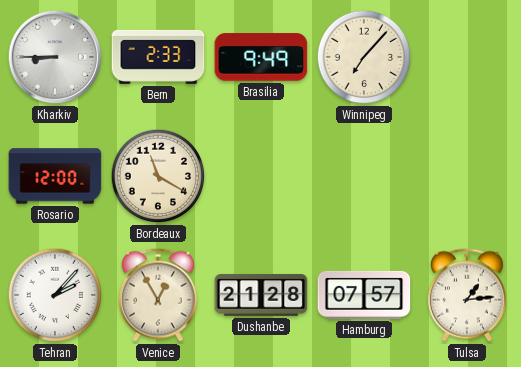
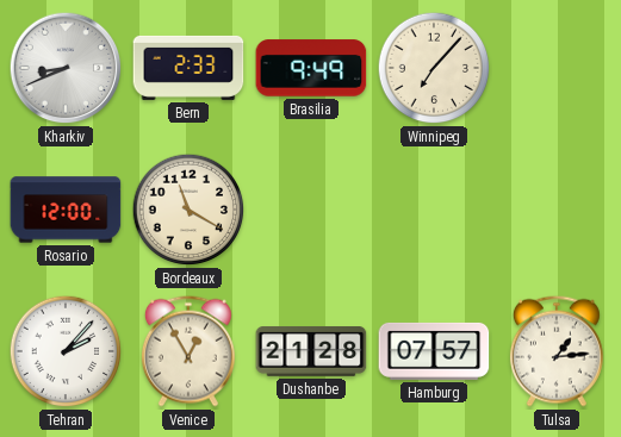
Kharkiv: 8:45 -> 8:41 (66, 68)
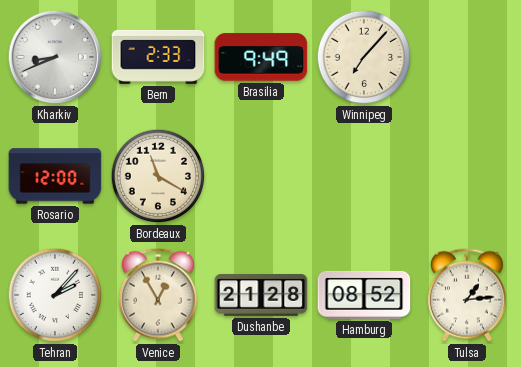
Hamburg: 07:57 -> 08:52 (364, 295)
